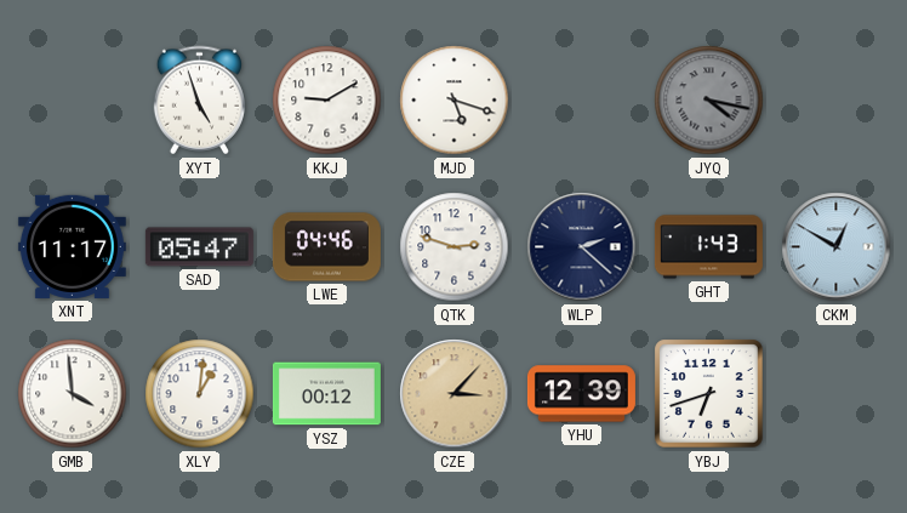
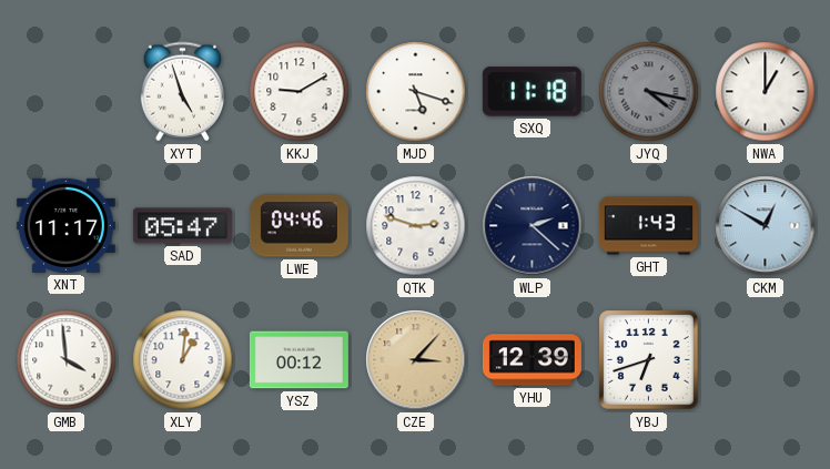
SXQ: none -> 11:18 (532, 92)
NWA: none -> 1:00 (766, 92)
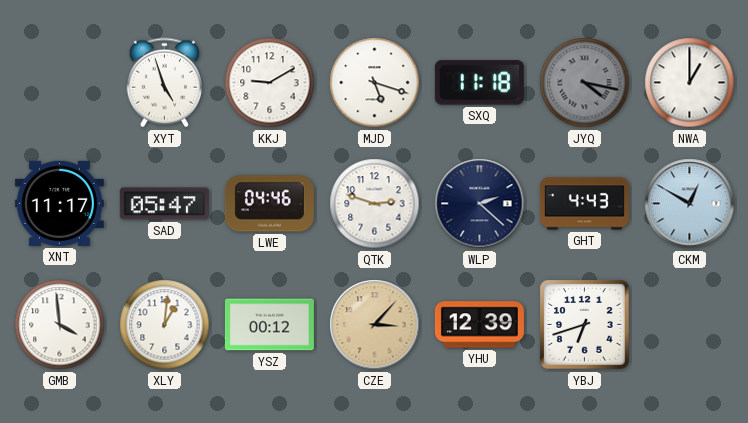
GHT: 1:43 -> 4:43 (584, 204)
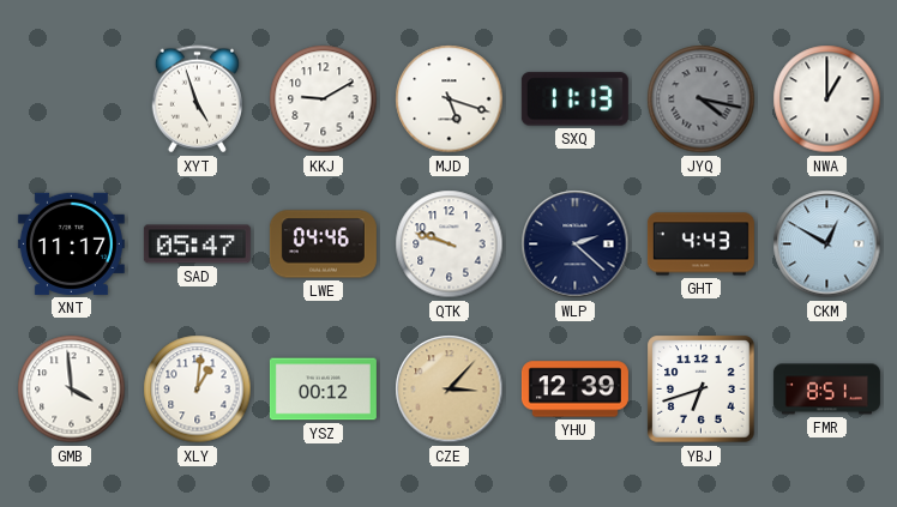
SXQ: 11:18 -> 11:13 (574, 99)
QTK: 2:48 -> 9:48 (450, 245)
FMR: none -> 8:51 (826, 390)
